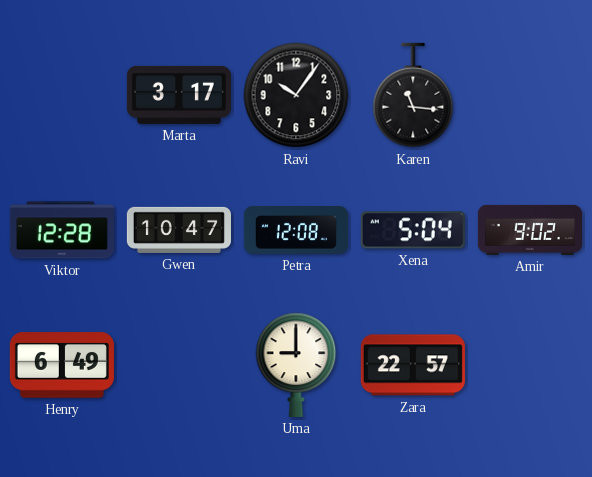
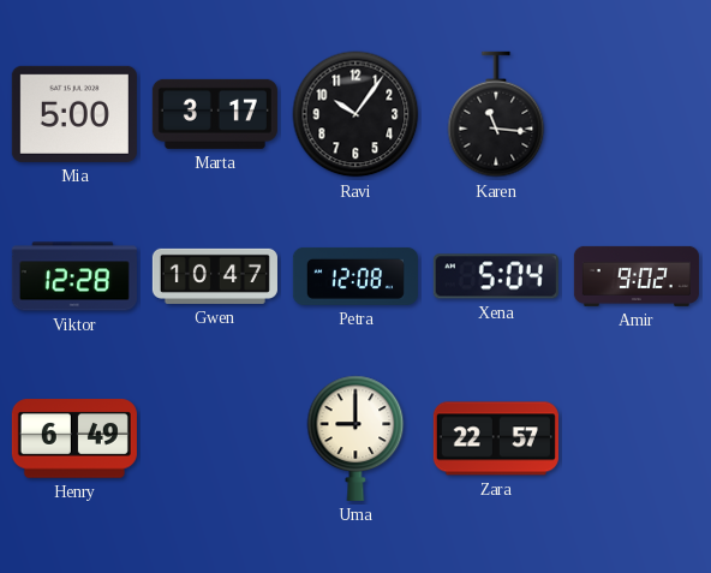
Mia: none -> 5:00 (74, 114)
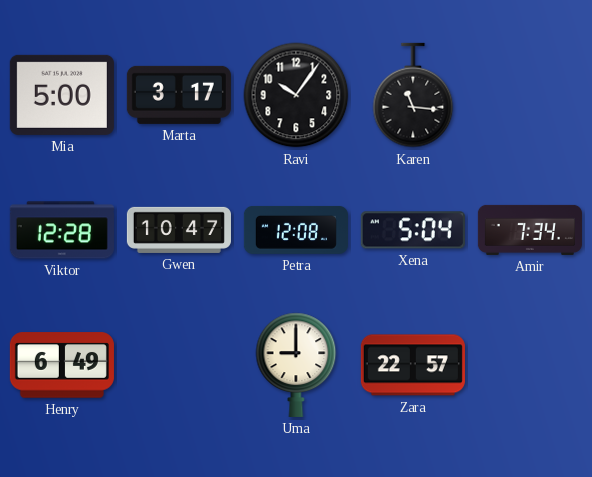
Amir: 9:02 -> 7:34 (530, 230)
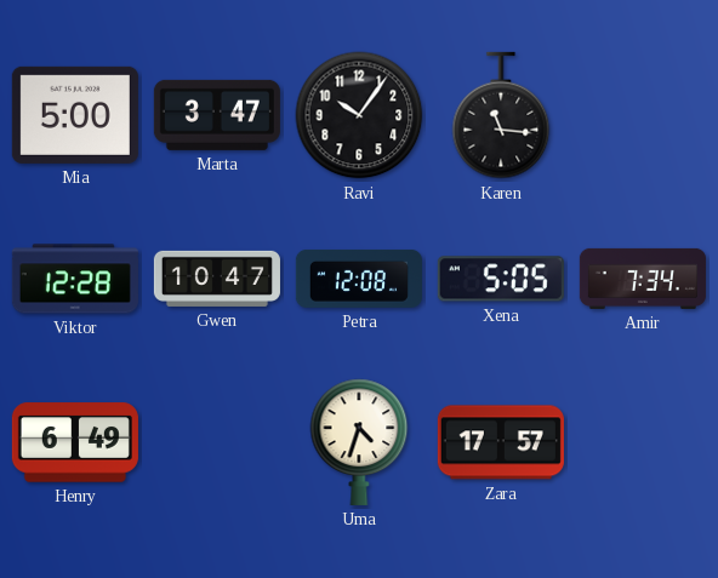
Marta: 3:17 -> 3:47 (217, 115)
Xena: 5:04 -> 5:05 (501, 279)
Uma: 9:00 -> 4:33 (359, 442)
Zara: 22:57 -> 17:57 (501, 442)
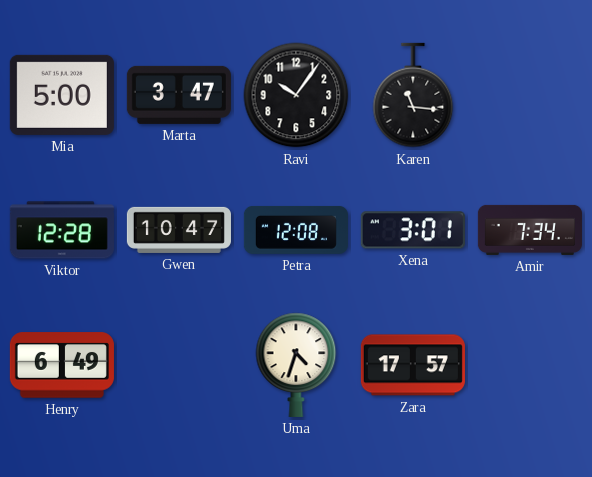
Xena: 5:05 -> 3:01 (413, 230)
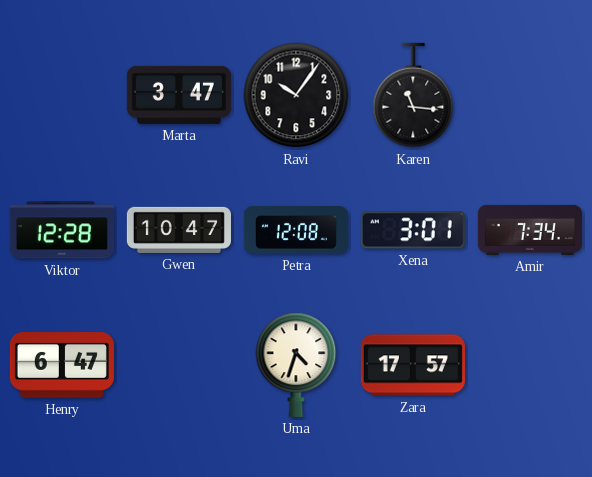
Mia: 5:00 -> none (62, 95)
Henry: 6:49 -> 6:47 (62, 365)
